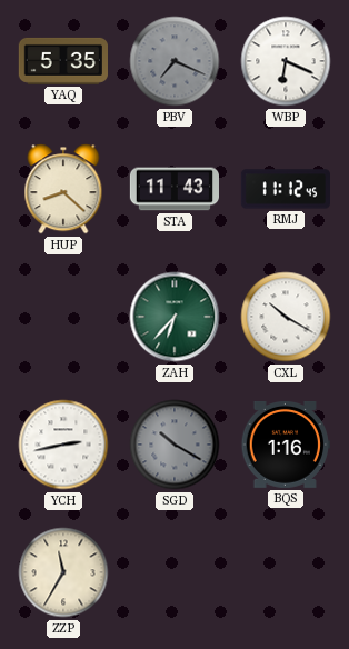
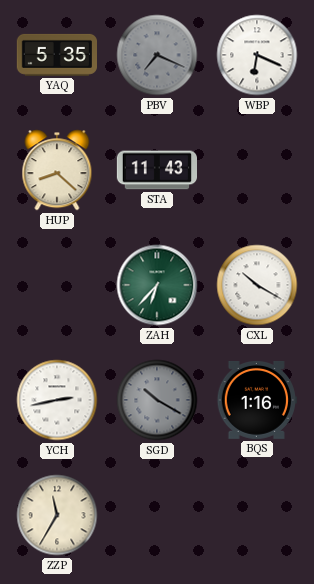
RMJ: 11:12 -> none (285, 189)
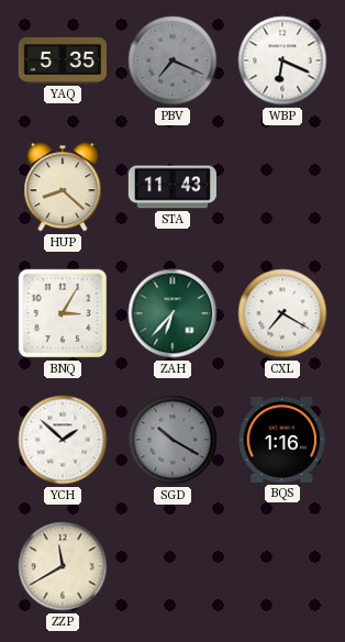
BNQ: none -> 3:05 (63, 313)
CXL: 10:20 -> 7:20 (282, 313)
YCH: 2:43 -> 1:52 (63, 440)
ZZP: 11:35 -> 11:40 (63, 566)
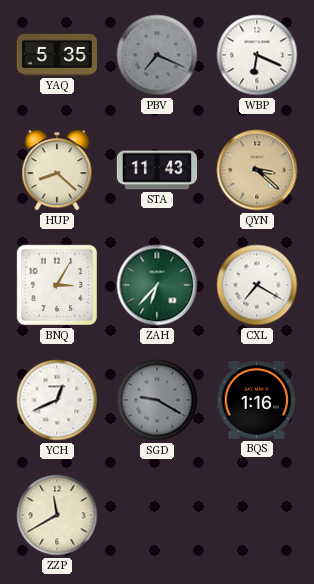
QYN: none -> 3:22 (257, 170)
YCH: 1:52 -> 12:41 (57, 400)
SGD: 10:20 -> 9:20 (157, 400)
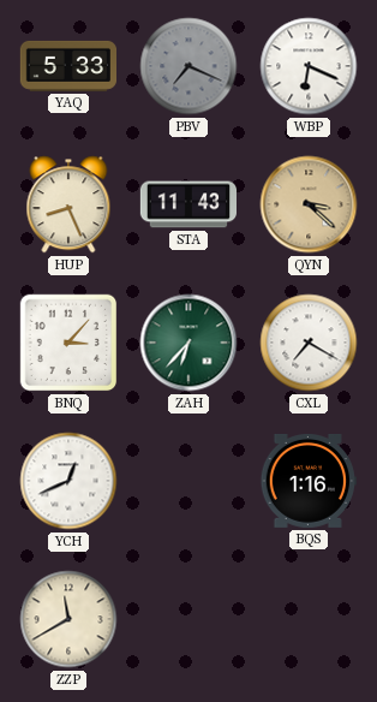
YAQ: 5:35 -> 5:33 (67, 66)
HUP: 8:22 -> 8:26 (68, 204)
BNQ: 3:05 -> 3:07 (68, 343)
SGD: 9:20 -> none (157, 400)
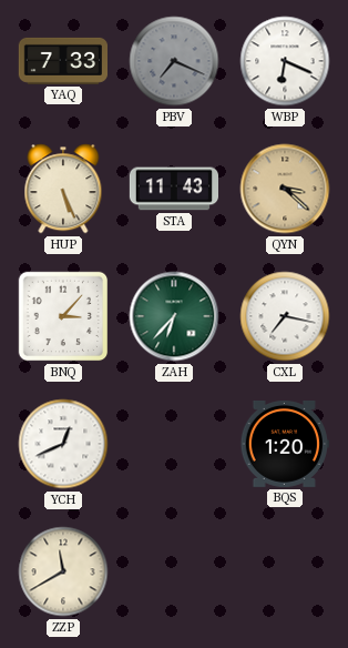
YAQ: 5:33 -> 7:33 (62, 61)
HUP: 8:26 -> 5:26 (63, 189)
CXL: 7:20 -> 7:17 (285, 316)
BQS: 1:16 -> 1:20 (285, 444)
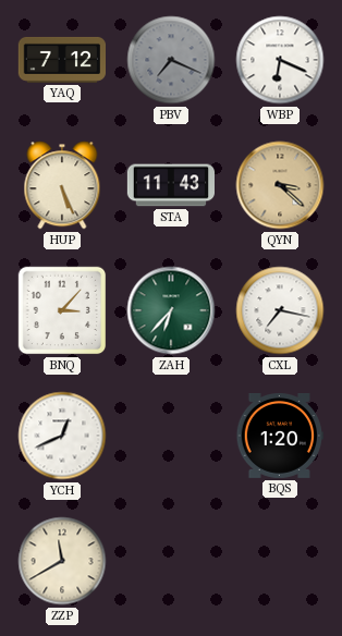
YAQ: 7:33 -> 7:12 (61, 60)
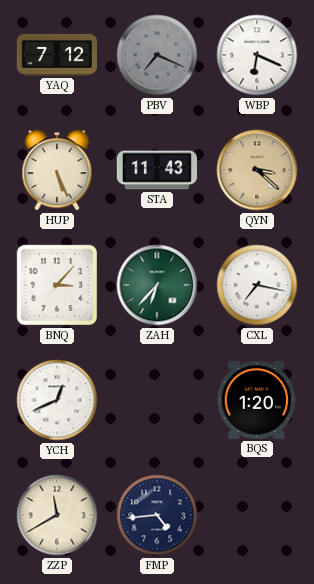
FMP: none -> 4:44 (157, 515)
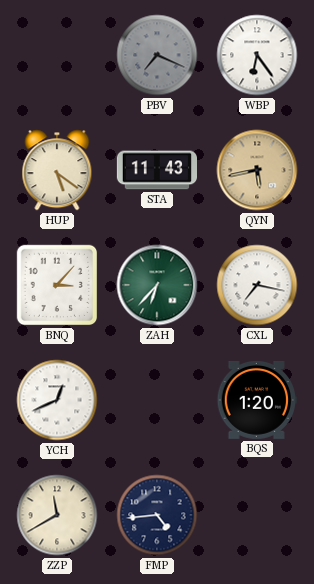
YAQ: 7:12 -> none (56, 55)
WBP: 6:19 -> 6:24 (257, 55)
HUP: 5:26 -> 5:21 (57, 170)
QYN: 3:22 -> 5:43 (257, 170)
